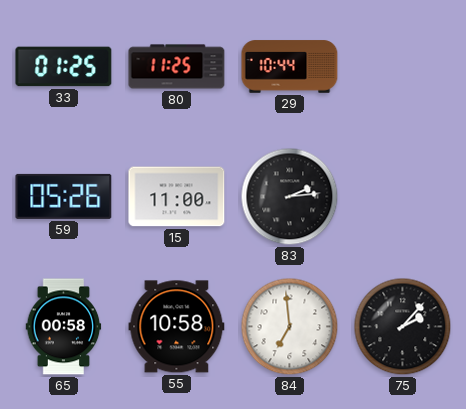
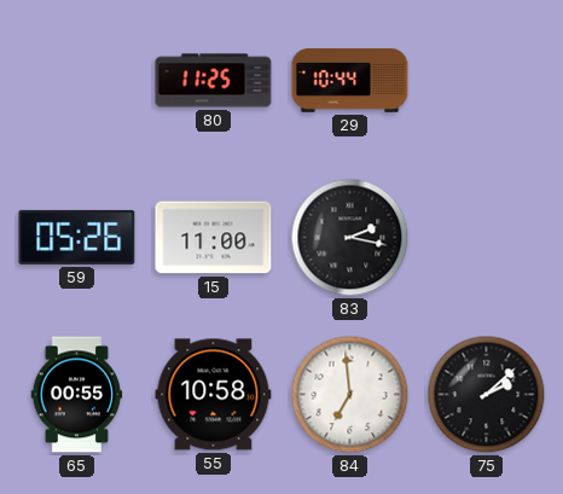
33: 01:25 -> none (64, 67)
83: 2:14 -> 2:17 (350, 238)
65: 00:58 -> 00:55 (77, 395)
75: 2:07 -> 2:08 (487, 395)
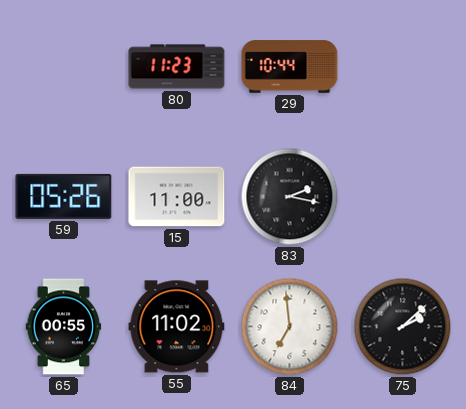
80: 11:25 -> 11:23 (177, 67)
55: 10:58 -> 11:02 (177, 327)
